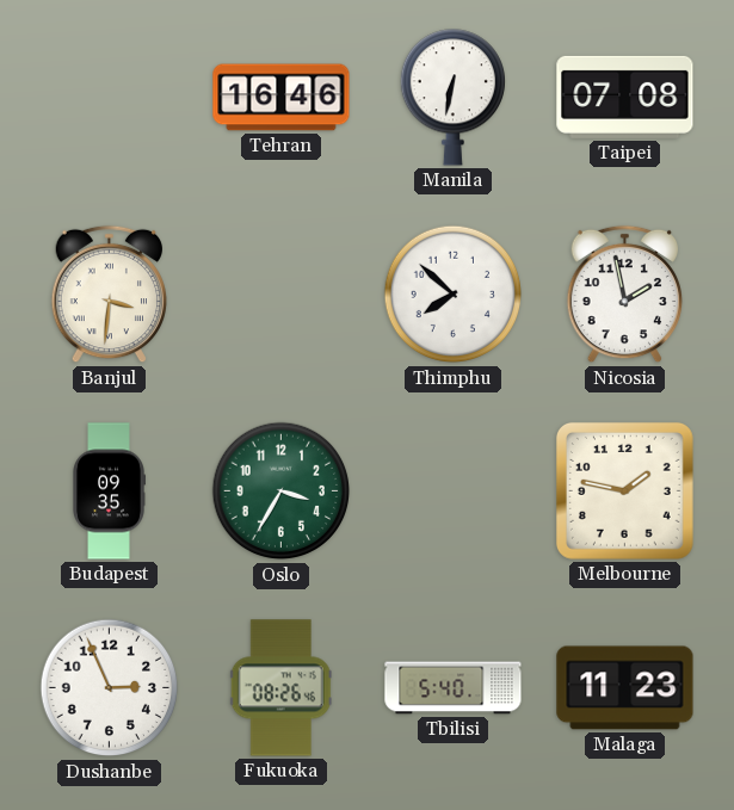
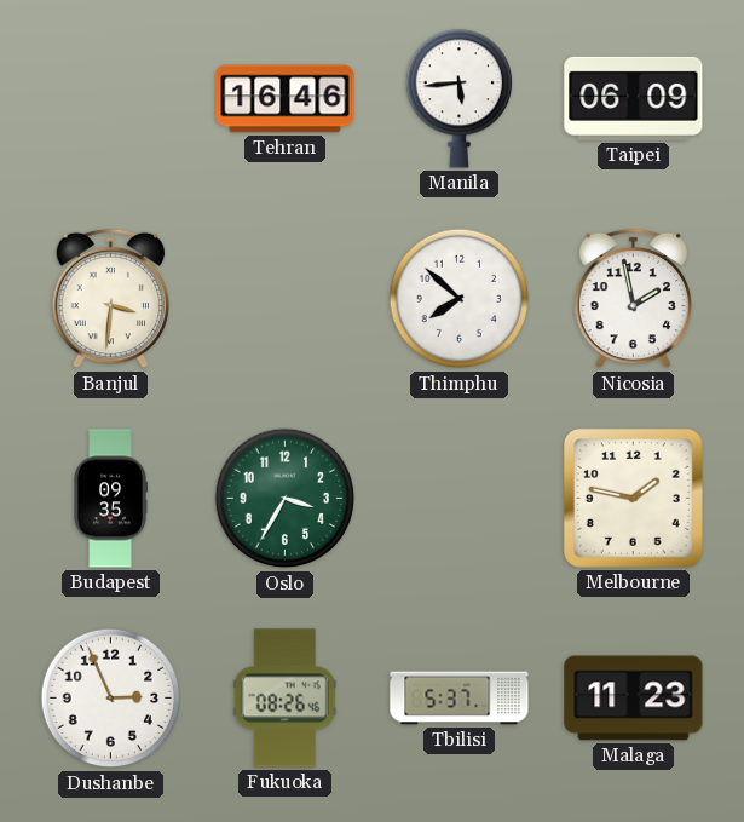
Manila: 6:32 -> 5:44 (458, 99)
Taipei: 07:08 -> 06:09 (634, 98)
Tbilisi: 5:40 -> 5:37 (460, 699)
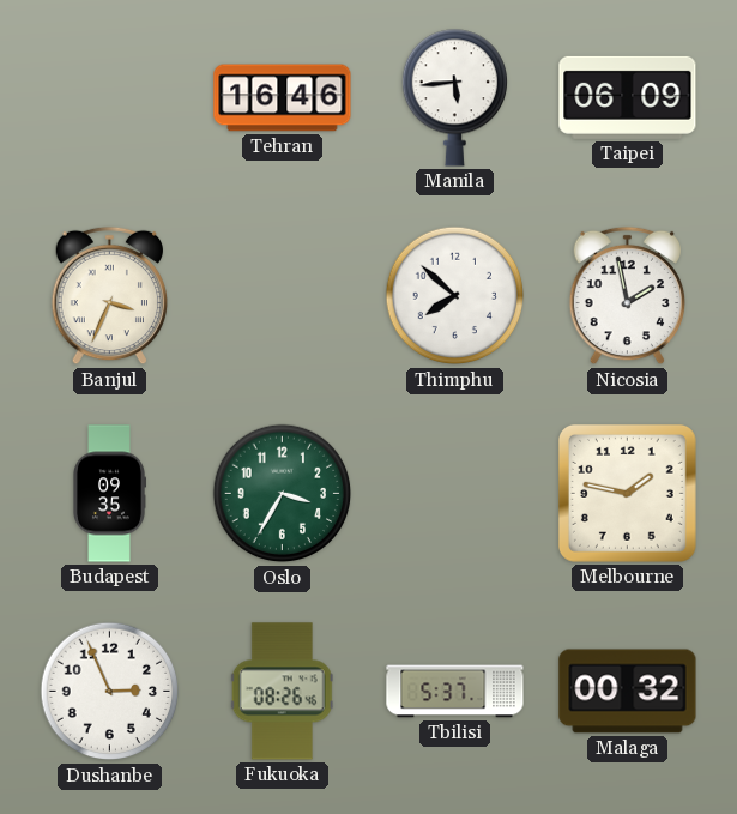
Banjul: 3:31 -> 3:34 (109, 296)
Malaga: 11:23 -> 00:32 (628, 692)
